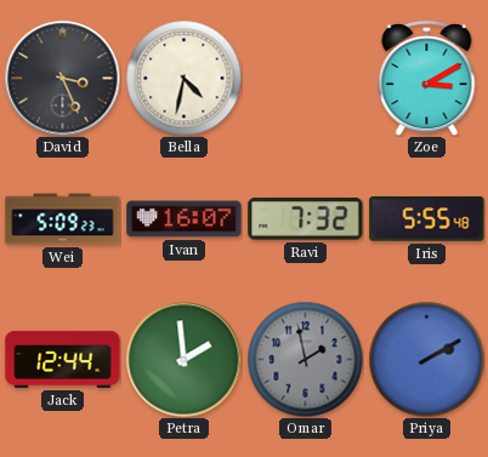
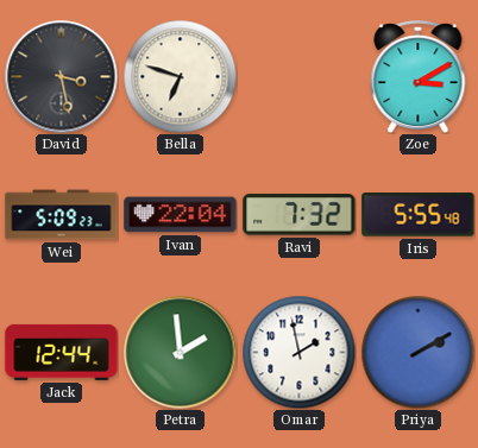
David: 3:26 -> 3:28 (61, 76)
Bella: 4:32 -> 6:48 (180, 76)
Ivan: 16:07 -> 22:04 (181, 215)
Omar dial: grey -> white (298, 352)
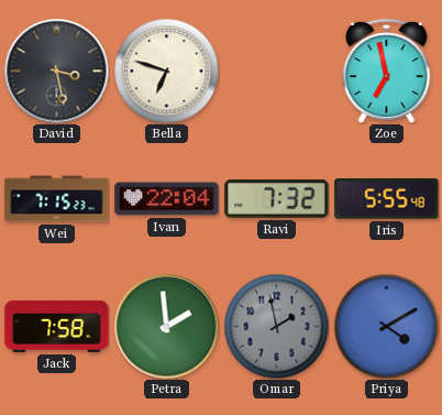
Zoe: 3:10 -> 6:58 (387, 70)
Wei: 5:09 -> 7:15 (57, 199)
Jack: 12:44 -> 7:58 (57, 326)
Omar dial: white -> grey (276, 326)
Priya: 2:10 -> 4:10 (386, 326)
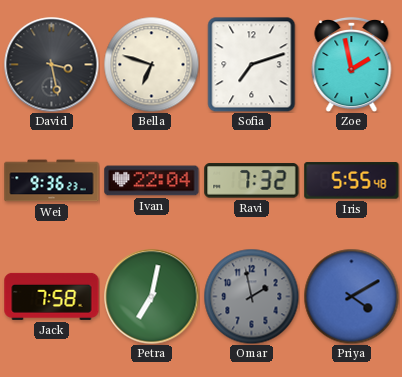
Sofia: none -> 7:12 (252, 64)
Zoe: 6:58 -> 1:58 (352, 64)
Wei: 7:15 -> 9:36 (52, 181)
Petra: 1:59 -> 7:02 (151, 296)
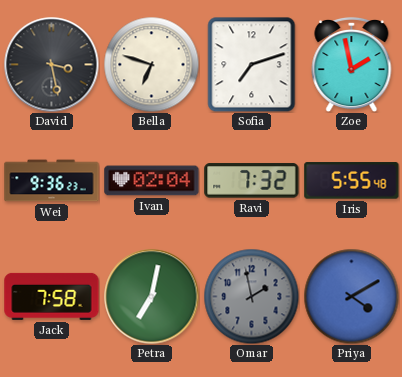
Ivan: 22:04 -> 02:04 (152, 181)
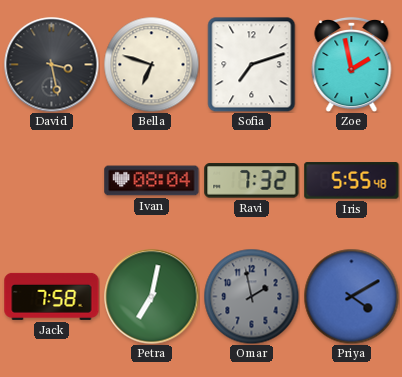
Wei: 9:36 -> none (52, 181)
Ivan: 02:04 -> 08:04 (152, 181)
